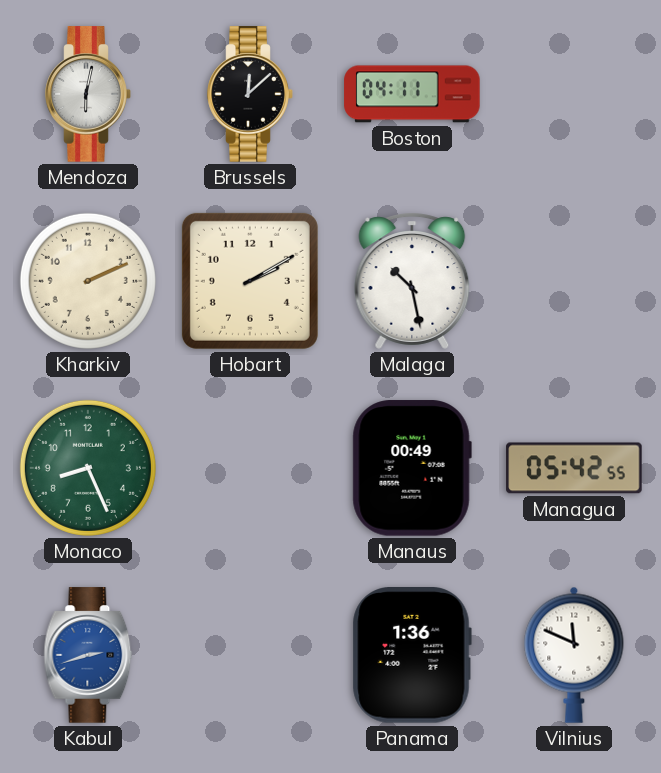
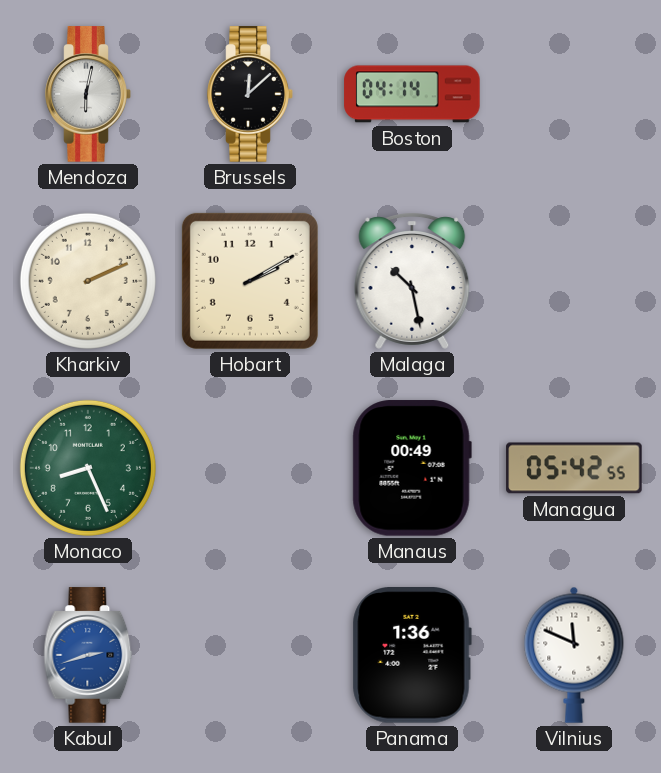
Boston: 04:11 -> 04:14 (412, 94)
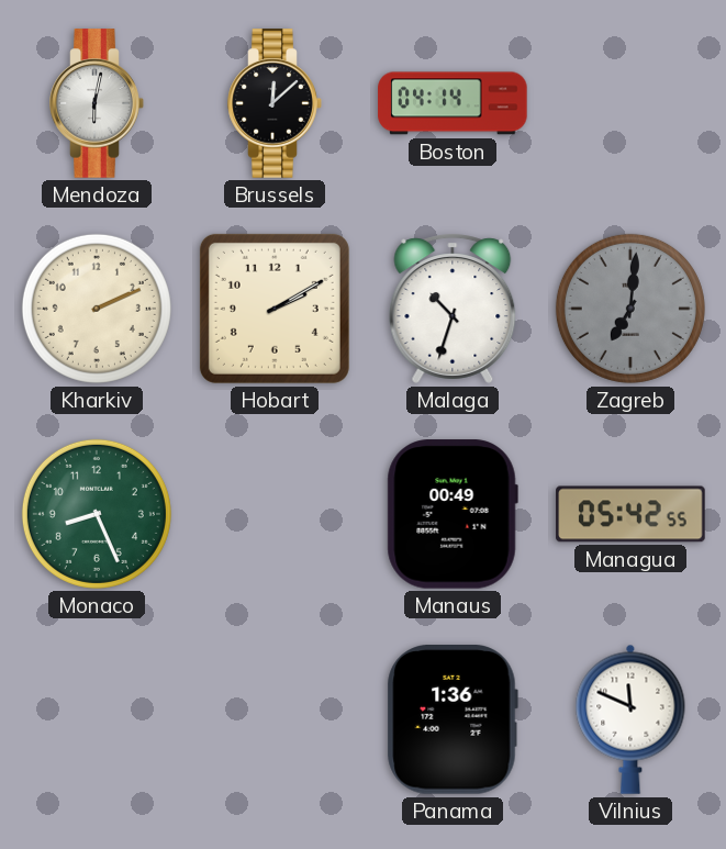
Malaga: 10:28 -> 10:33 (453, 309)
Zagreb: none -> 7:01 (630, 309)
Kabul: 2:42 -> none (88, 655)
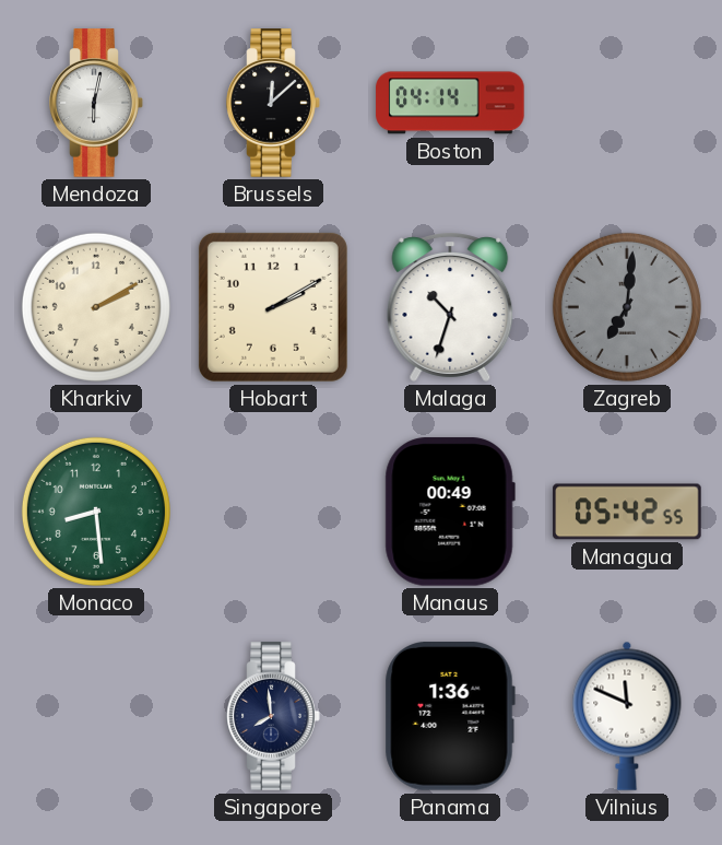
Kharkiv: 2:11 -> 2:10 (96, 307)
Monaco: 8:26 -> 8:29 (96, 512)
Singapore: none -> 7:59 (273, 716)
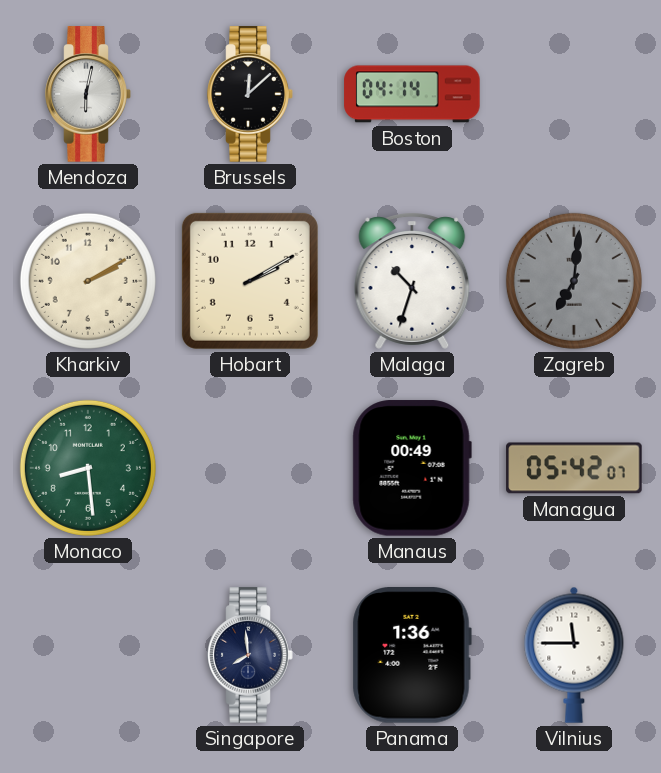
Managua: 05:42:55 -> 05:42:07 (574, 468)
Vilnius: 11:49 -> 11:45 (574, 655)
